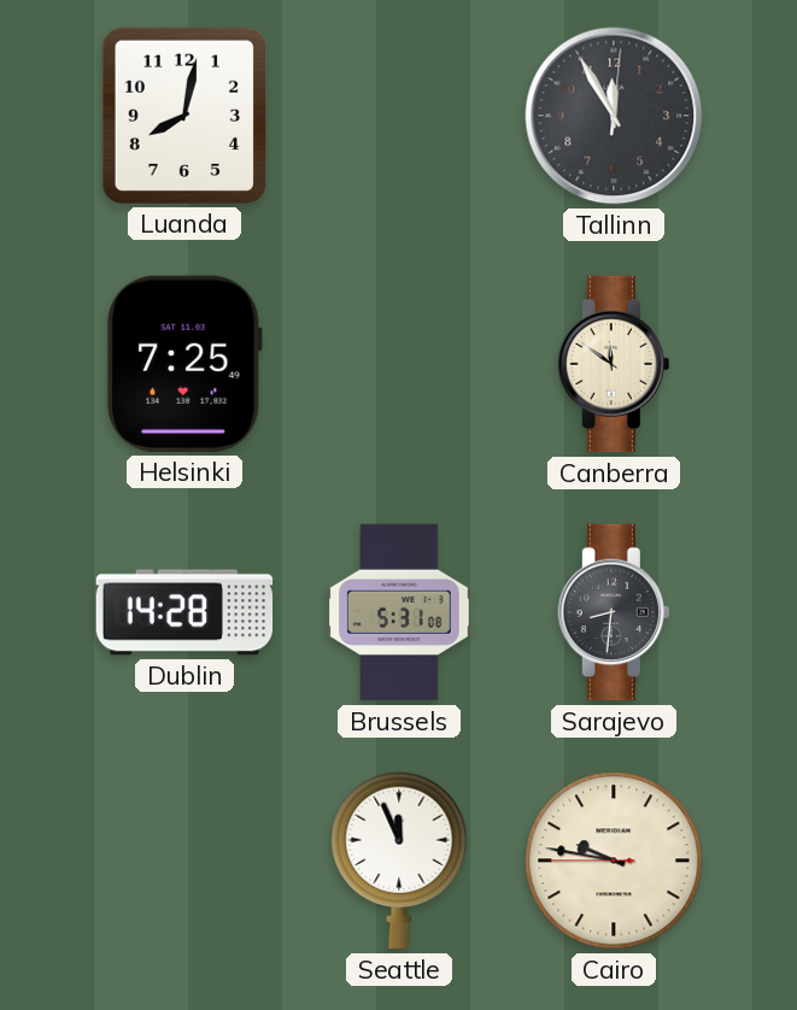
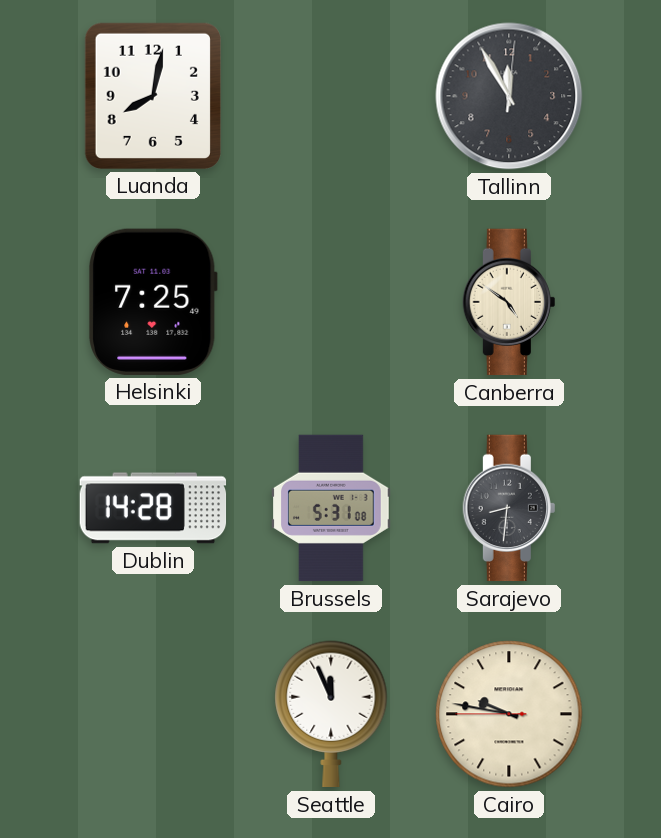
Canberra: 11:51 -> 4:51 (509, 302)
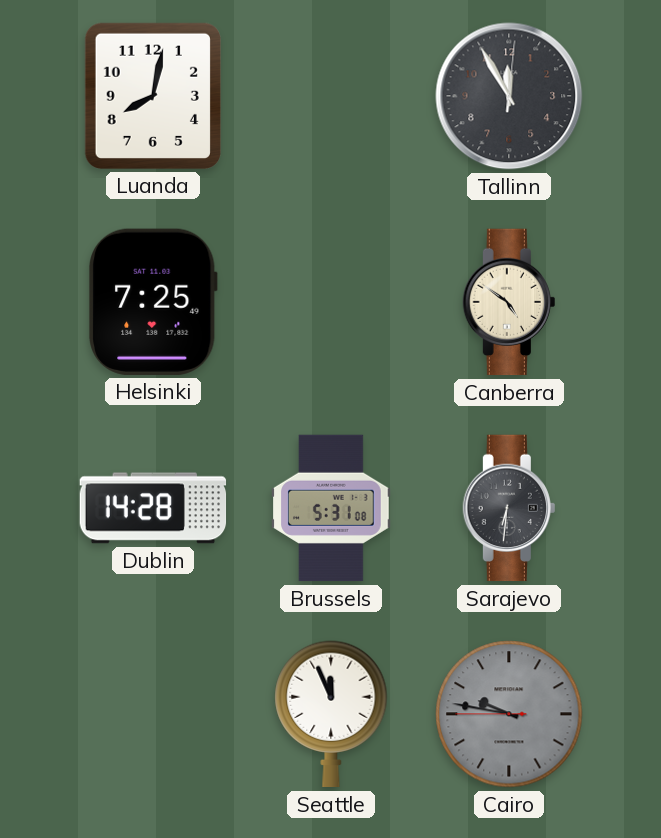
Sarajevo: 8:31 -> 6:31 (509, 508)
Cairo dial: cream -> grey (509, 714)
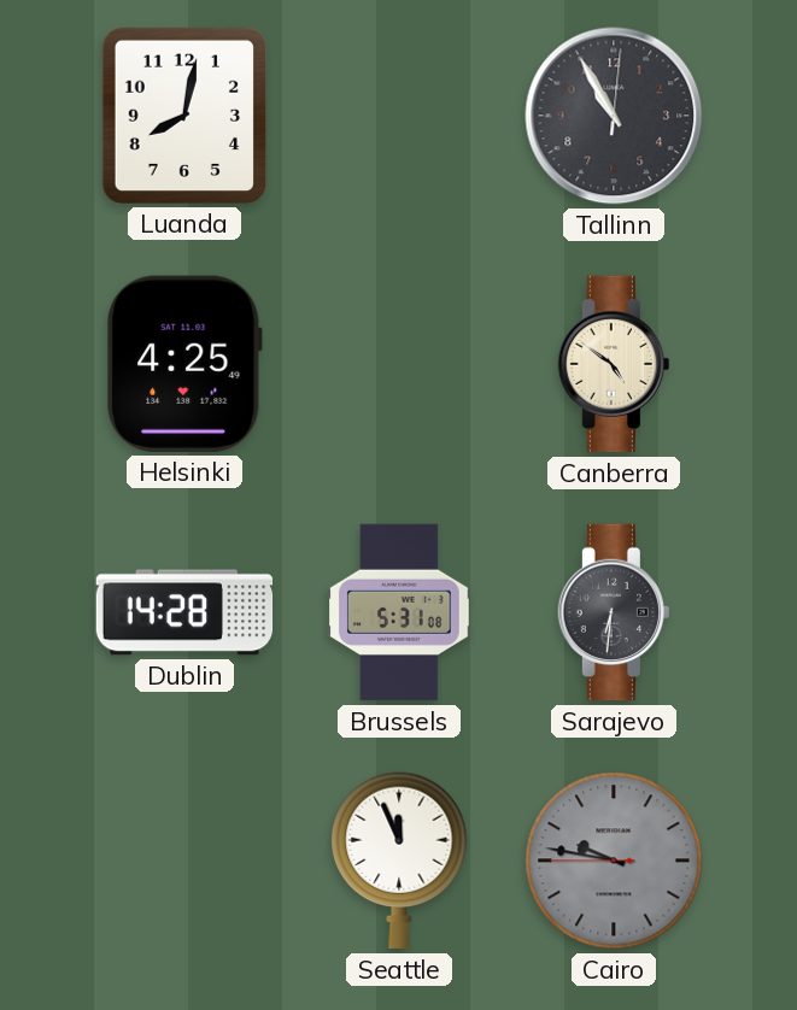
Tallinn: 11:55 -> 10:55 (614, 116)
Helsinki: 7:25 -> 4:25 (186, 364)
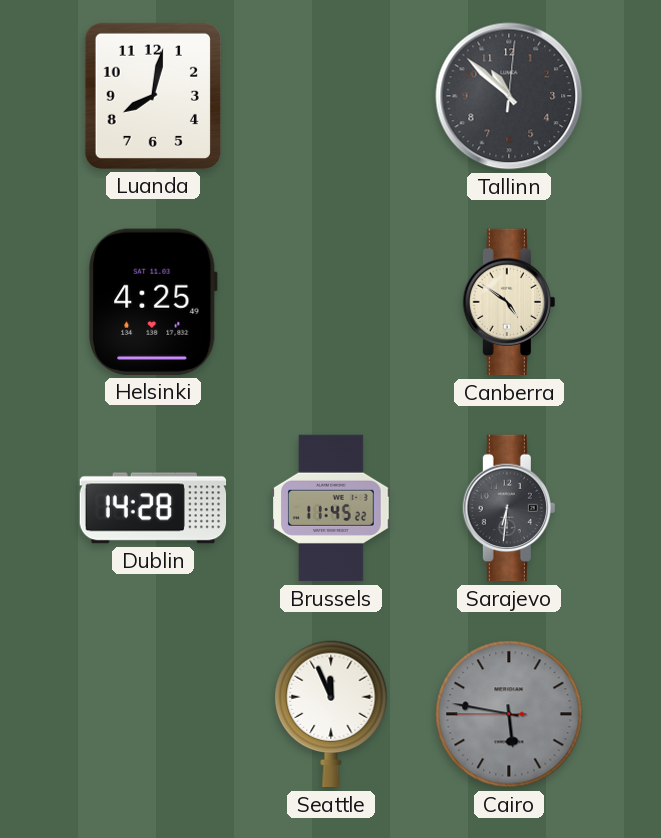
Tallinn: 10:55 -> 10:52 (509, 96)
Brussels: 5:31 -> 11:45 (331, 508)
Cairo: 9:46 -> 5:46 (509, 714)
